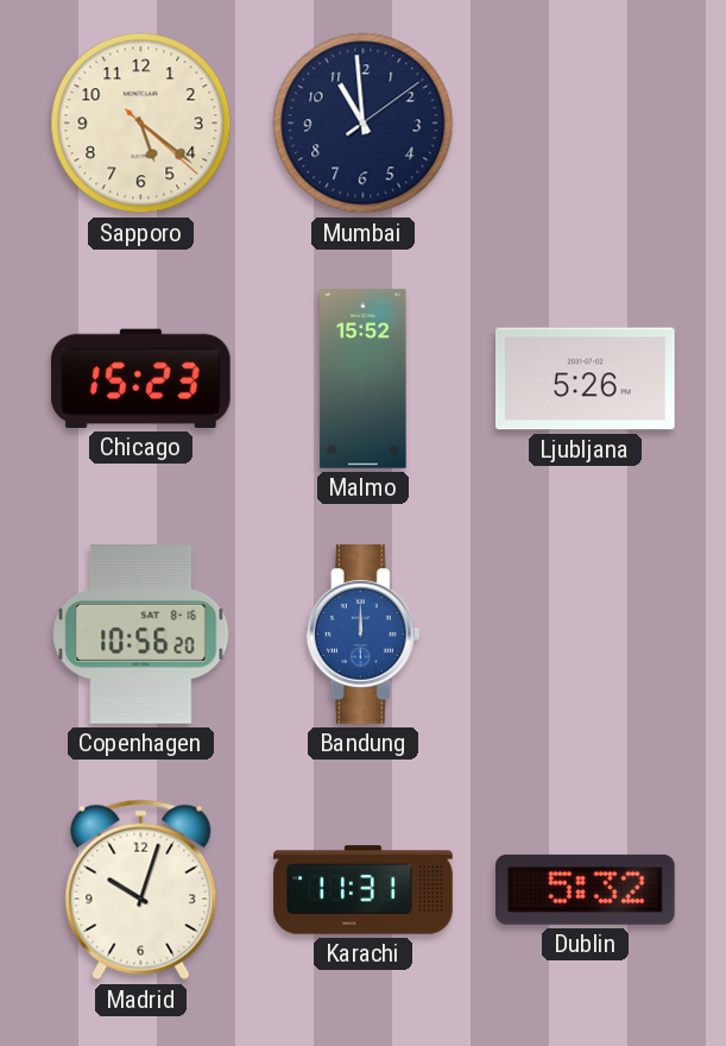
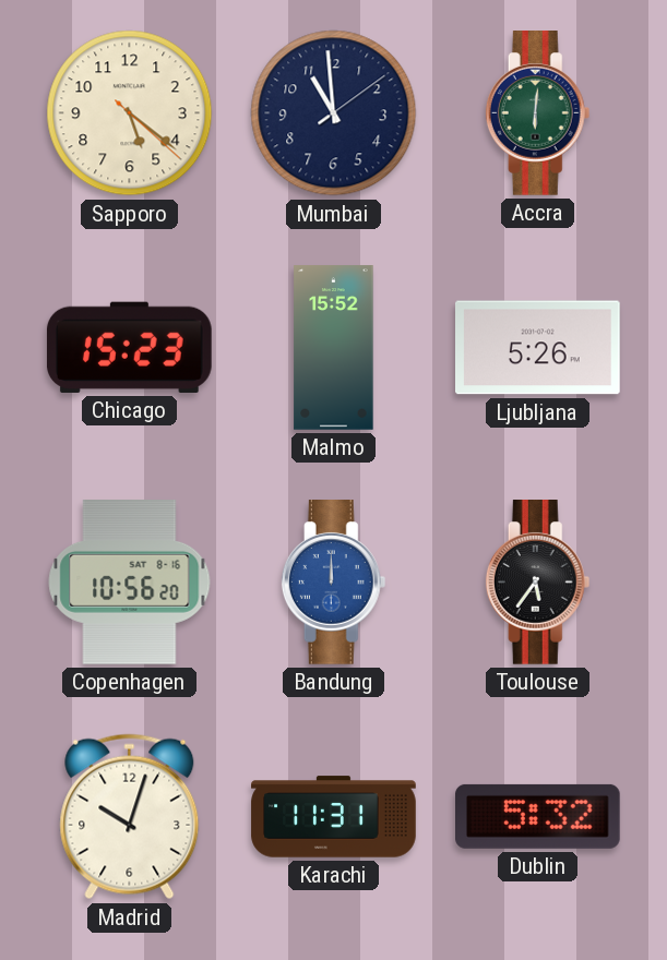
Accra: none -> 6:01 (538, 113)
Toulouse: none -> 5:36 (538, 583)
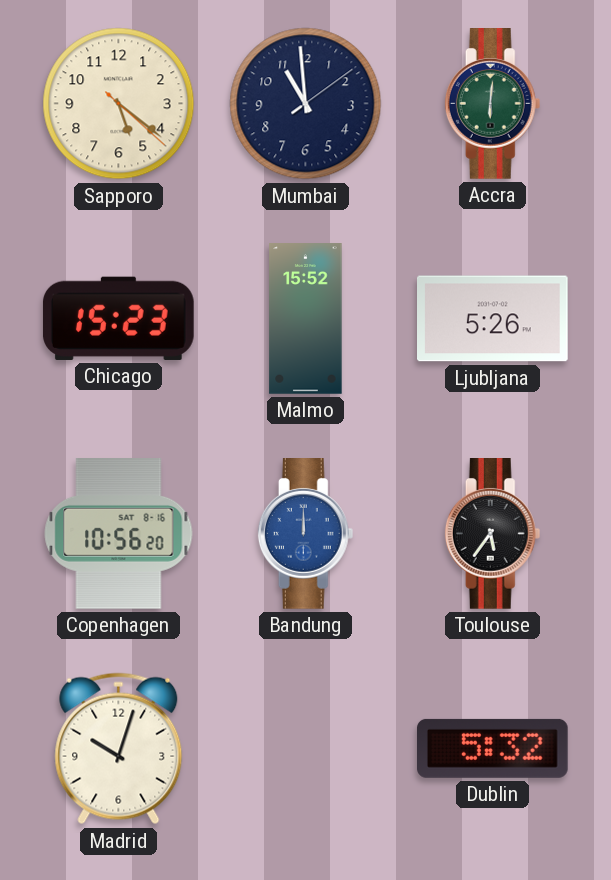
Karachi: 11:31 -> none (334, 817)
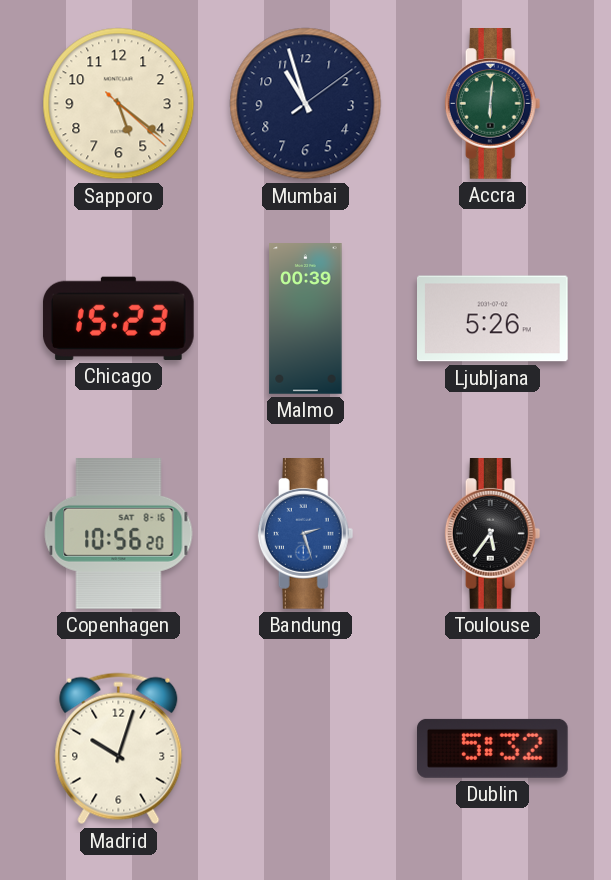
Mumbai: 10:59 -> 10:57 (306, 104)
Malmo: 15:52 -> 00:39 (306, 319)
Bandung: 12:00 -> 2:27 (306, 534)
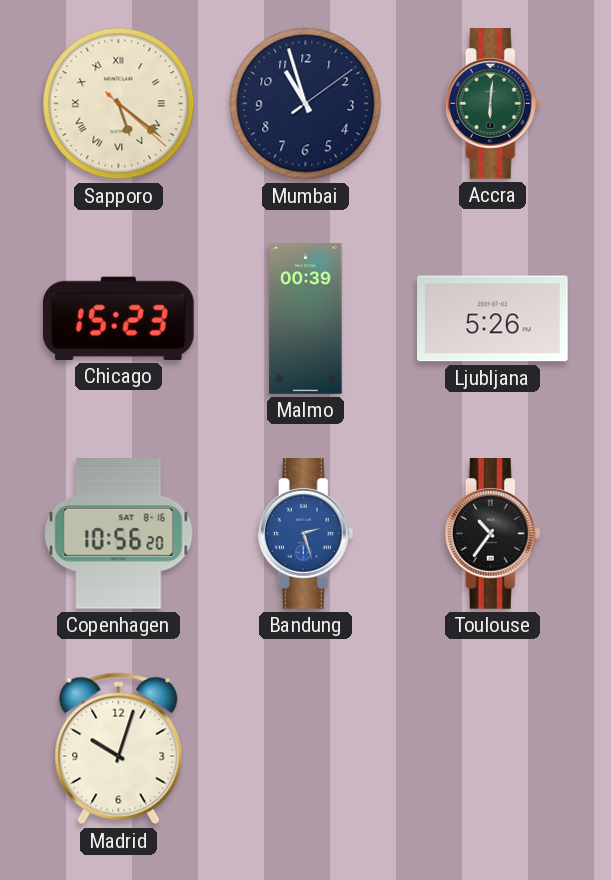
Sapporo numerals: Arabic -> Roman (119, 104)
Toulouse: 5:36 -> 10:36 (493, 534)
Dublin: 5:32 -> none (493, 748)
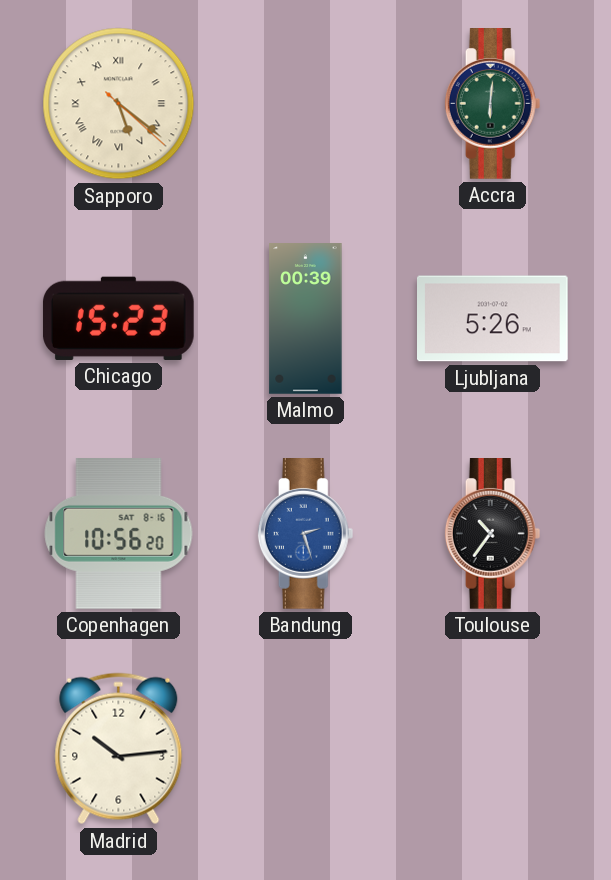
Mumbai: 10:57 -> none (306, 104)
Madrid: 10:03 -> 10:14 (119, 749)
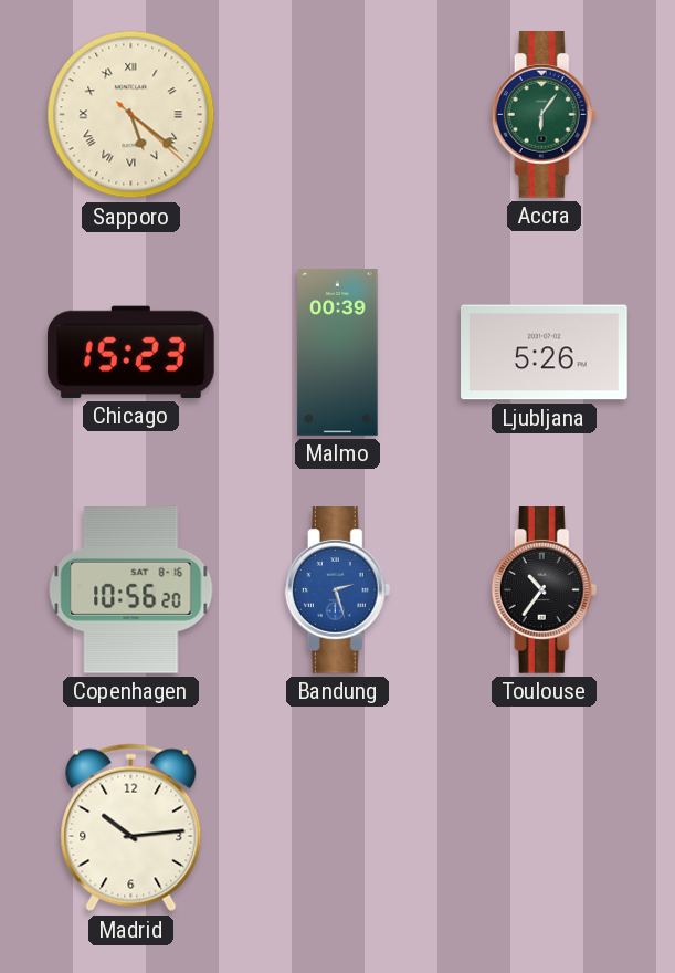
Accra: 6:01 -> 6:06 (545, 115)
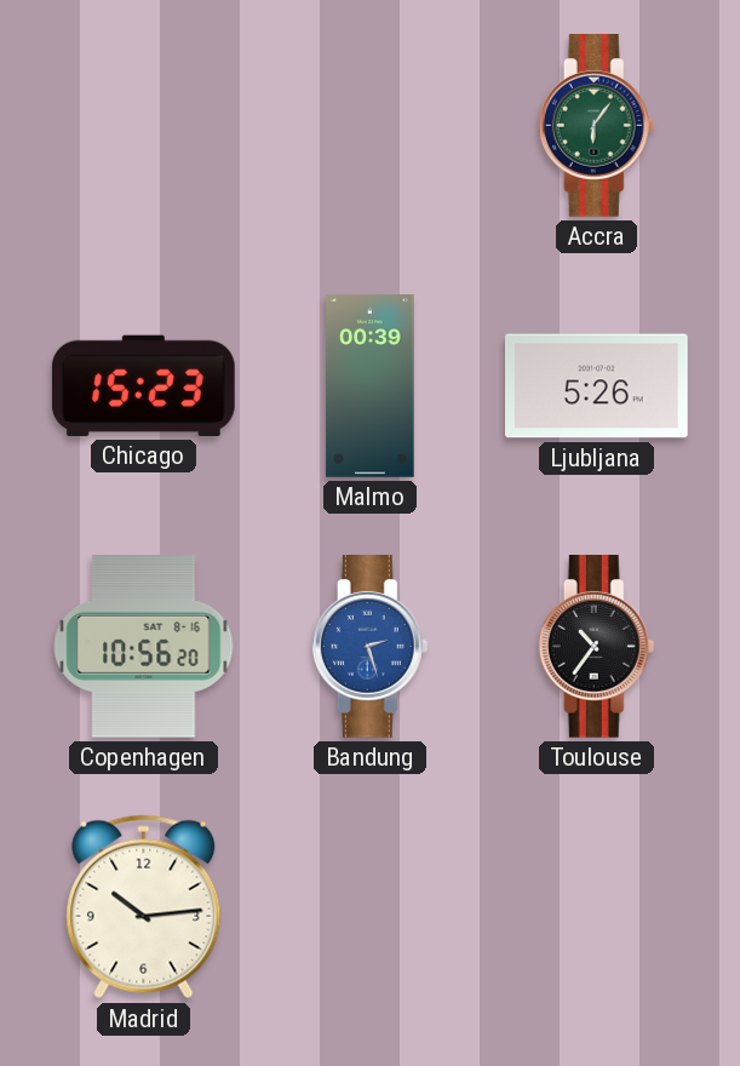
Sapporo: 5:21 -> none (131, 115)
